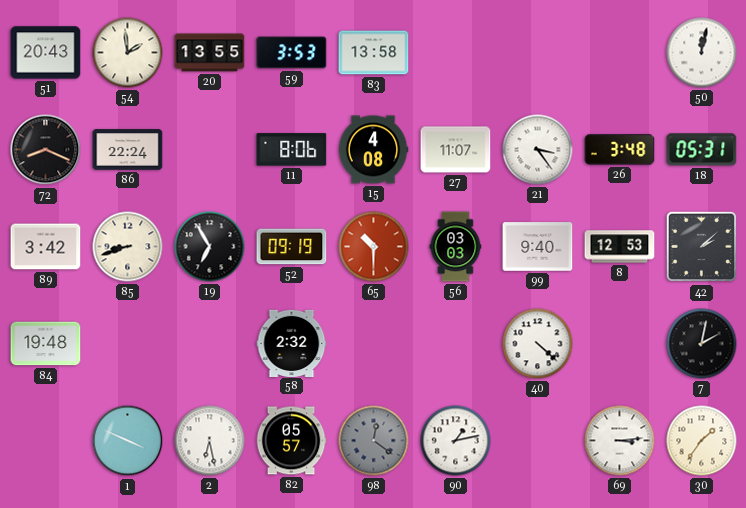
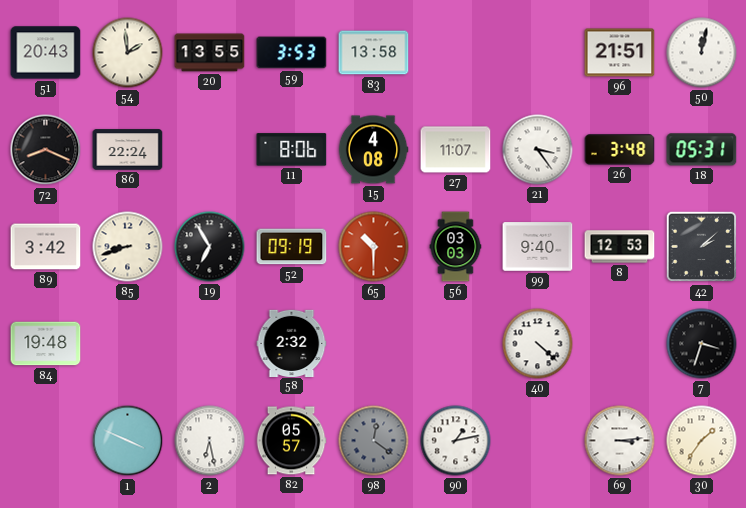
96: none -> 21:51 (620, 53)
7: 2:02 -> 3:33 (702, 344)
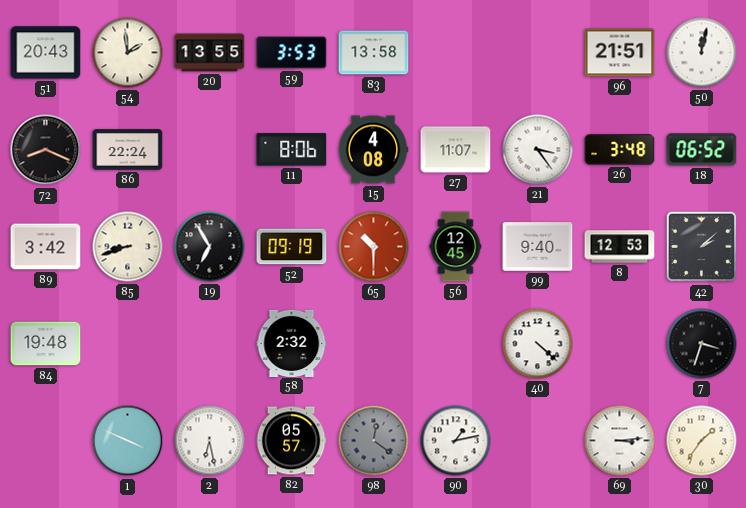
18: 05:31 -> 06:52 (702, 150)
56: 03:03 -> 12:45 (456, 247)
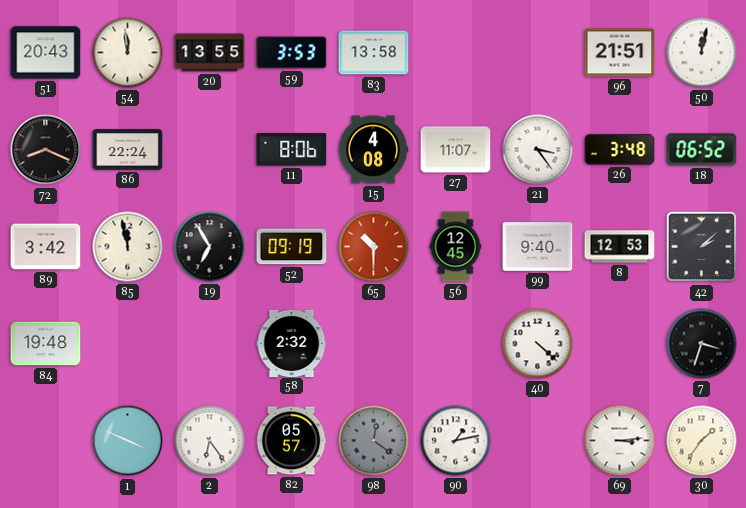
54: 1:59 -> 11:59 (128, 53)
85: 8:42 -> 11:58 (128, 247)
2: 6:28 -> 6:24 (210, 441)
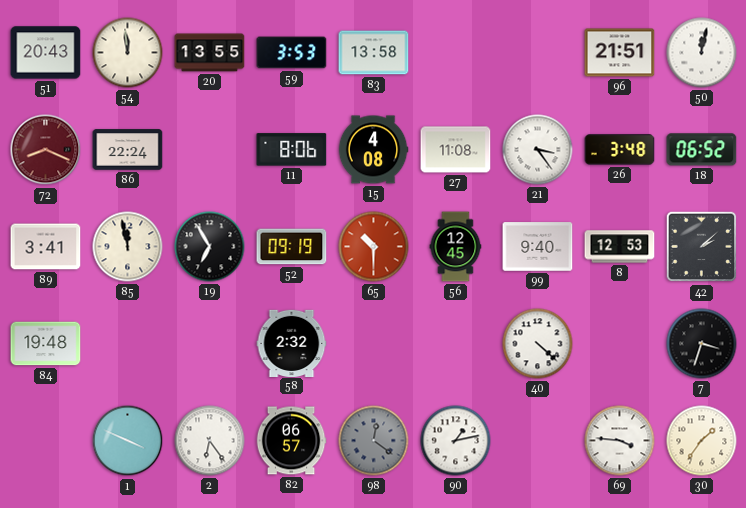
72 dial: black -> burgundy (46, 150)
27: 11:07 -> 11:08 (456, 150)
89: 3:42 -> 3:41 (46, 247)
82: 05:57 -> 06:57 (291, 441)
69: 3:14 -> 3:46 (620, 441)
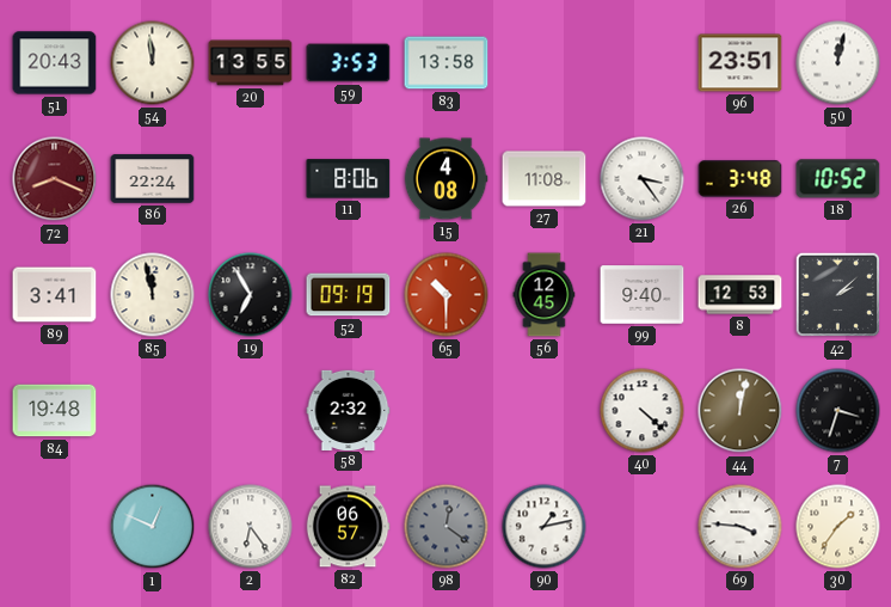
96: 21:51 -> 23:51 (741, 63)
18: 06:52 -> 10:52 (838, 179)
44: none -> 12:02 (741, 411)
1: 3:49 -> 12:49 (153, 527)
